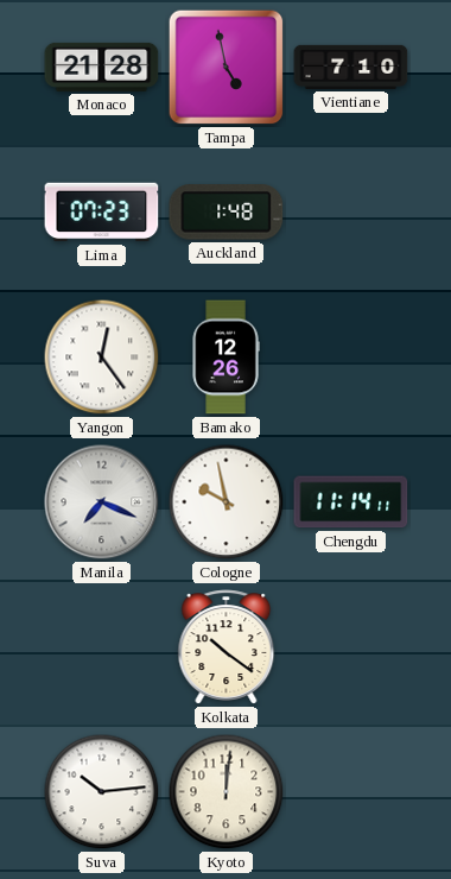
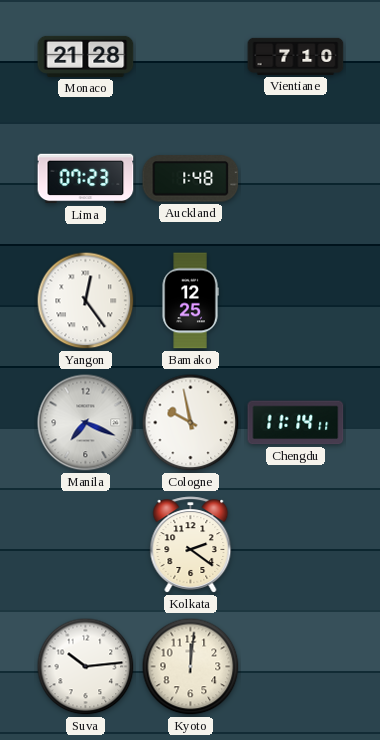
Tampa: 4:58 -> none (227, 68)
Bamako: 12:26 -> 12:25 (190, 301)
Kolkata: 10:21 -> 2:21 (191, 545)
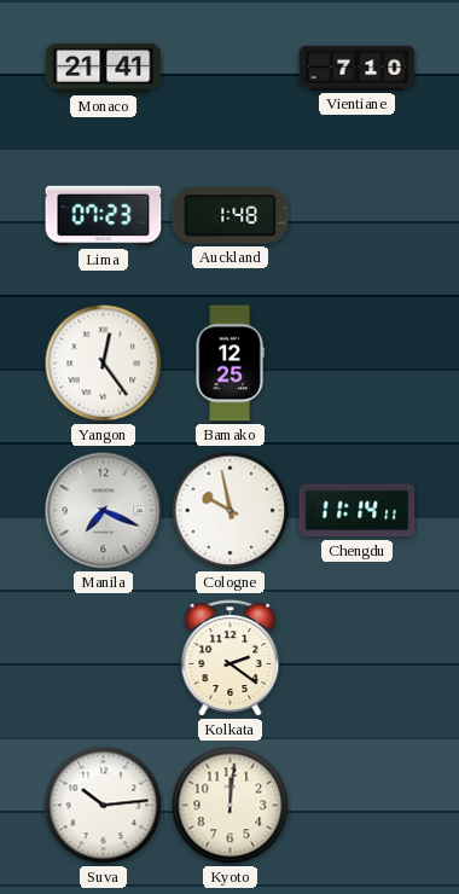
Monaco: 21:28 -> 21:41 (104, 68)
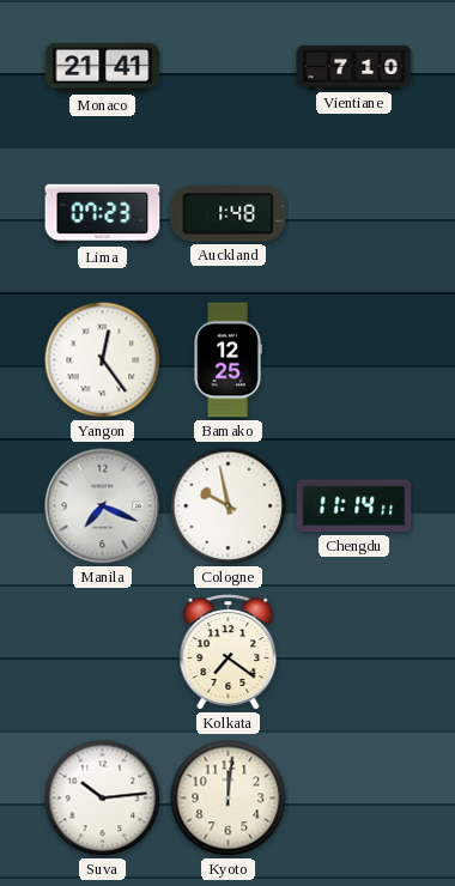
Kolkata: 2:21 -> 7:21 (229, 653)
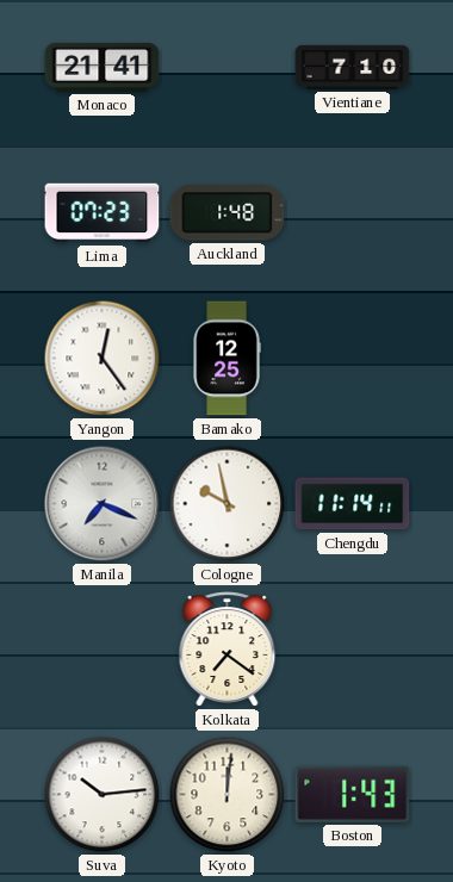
Boston: none -> 1:43 (353, 794)
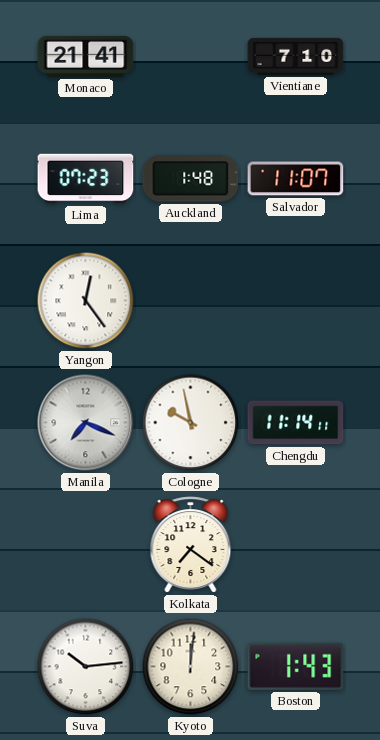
Salvador: none -> 11:07 (296, 179)
Bamako: 12:25 -> none (226, 359)
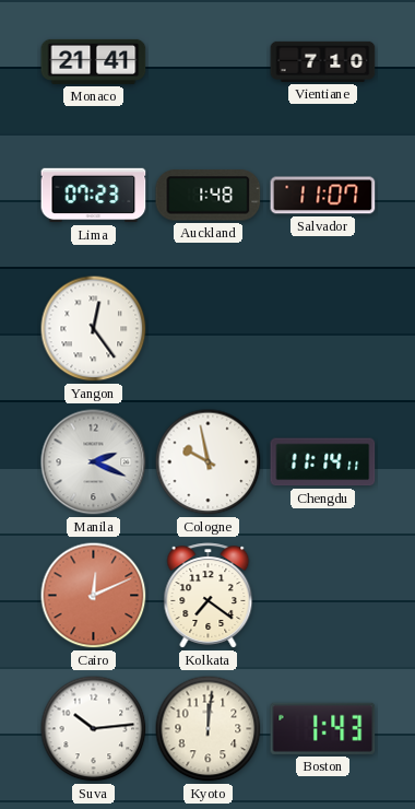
Manila: 7:19 -> 2:19 (94, 462)
Cairo: none -> 12:11 (94, 596)
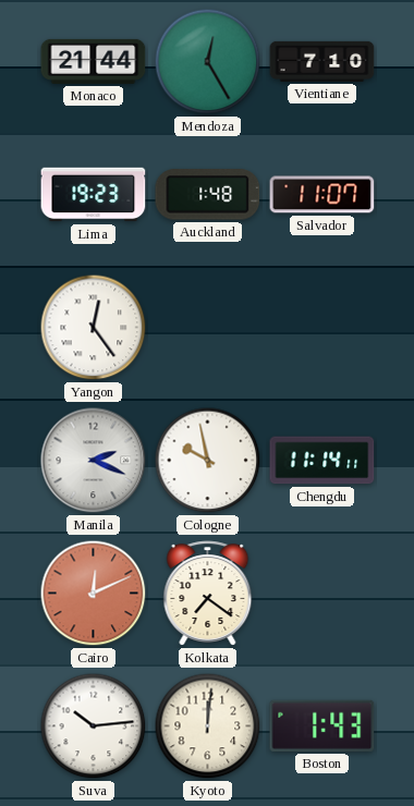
Monaco: 21:41 -> 21:44 (94, 61)
Mendoza: none -> 12:25 (208, 62)
Lima: 07:23 -> 19:23 (94, 195)
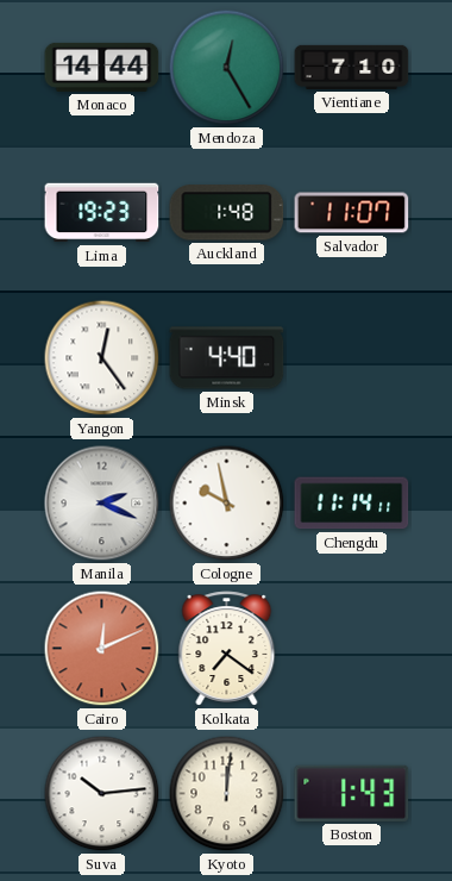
Monaco: 21:44 -> 14:44 (102, 67)
Minsk: none -> 4:40 (227, 358)
